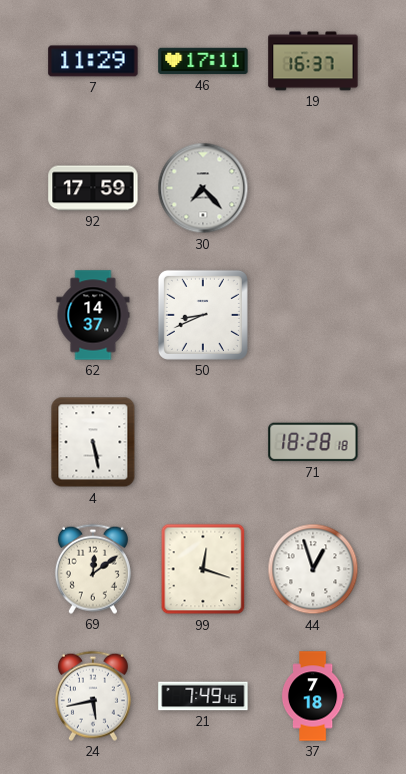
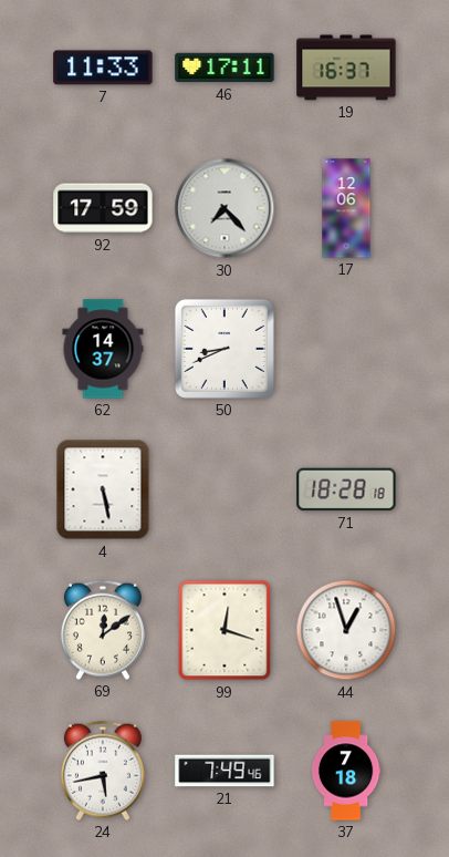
7: 11:29 -> 11:33 (103, 68)
17: none -> 12:06 (346, 208)
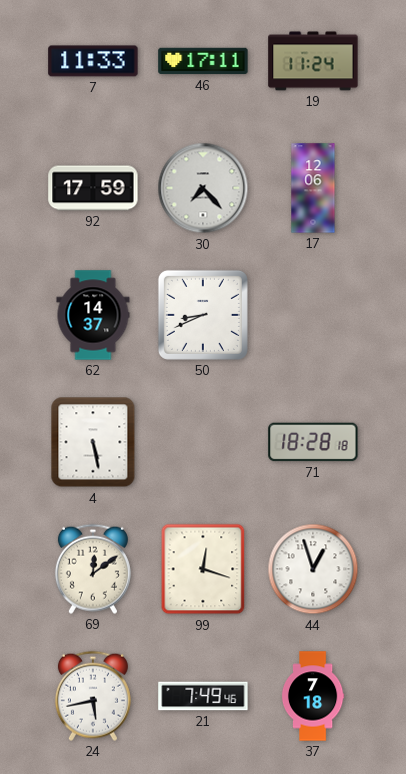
19: 16:37 -> 11:24 (313, 61)
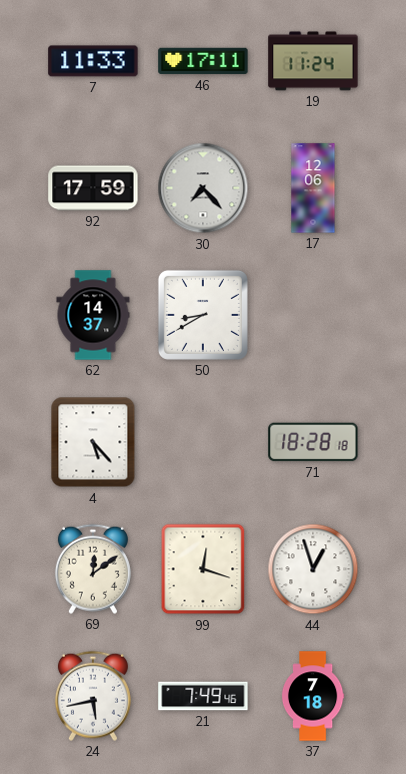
50: 8:41 -> 8:40 (203, 315)
4: 5:28 -> 5:23 (93, 442)
